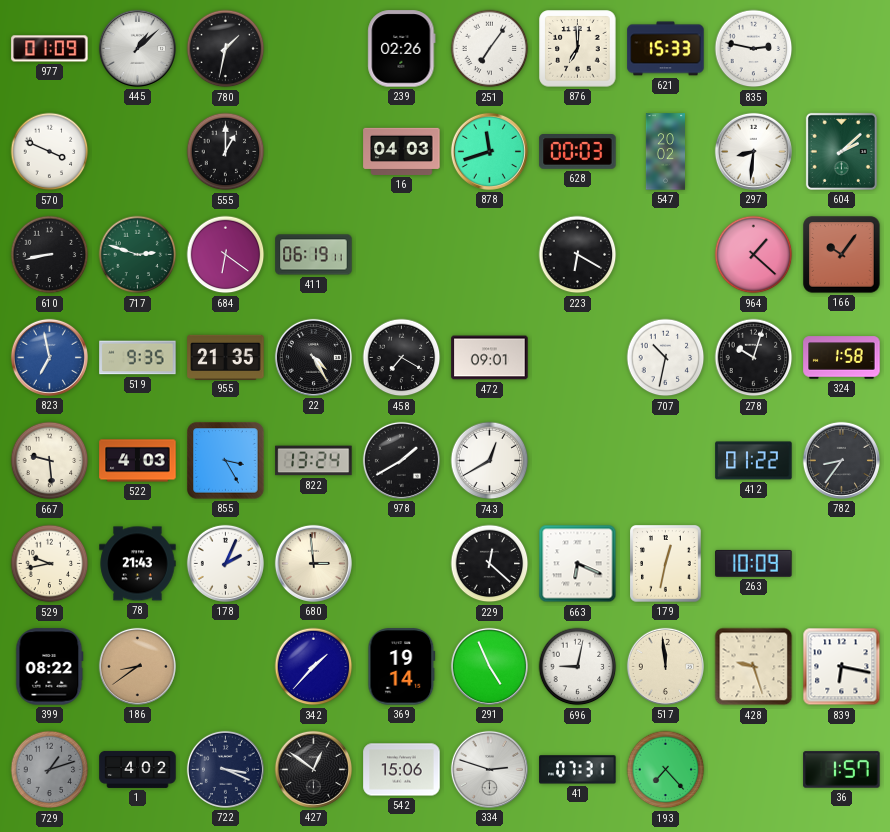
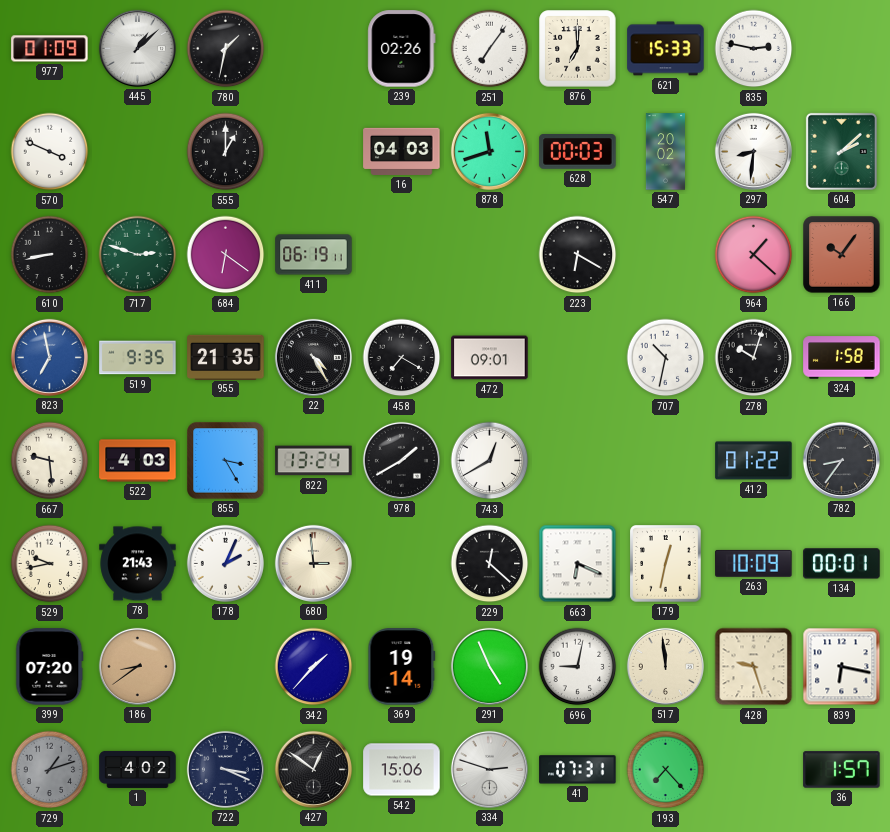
134: none -> 00:01 (842, 564)
399: 08:22 -> 07:20 (50, 667)
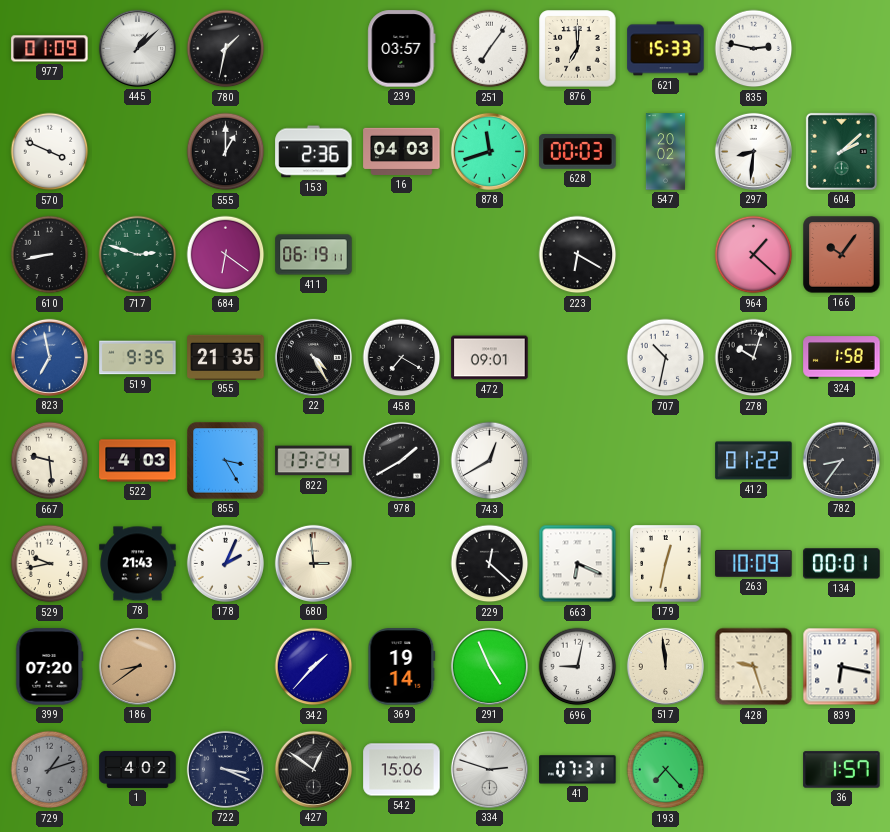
239: 02:26 -> 03:57 (402, 49)
153: none -> 2:36 (314, 152)
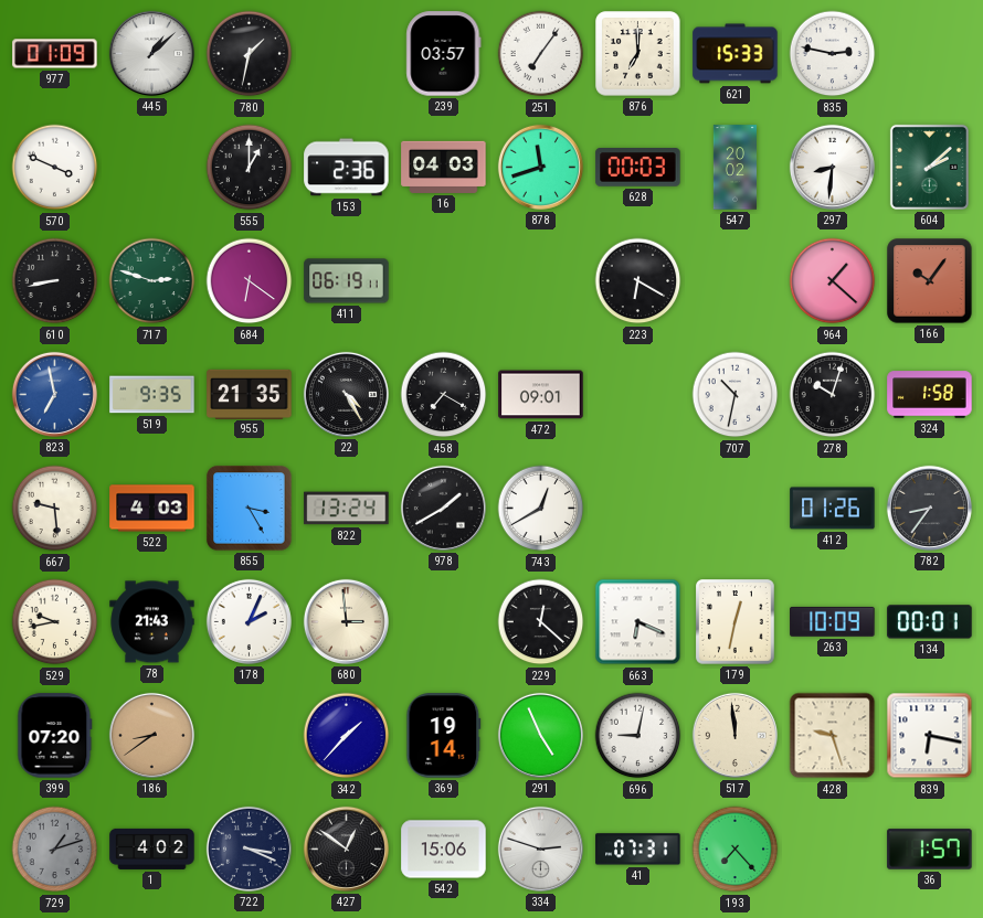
412: 01:22 -> 01:26 (833, 509)
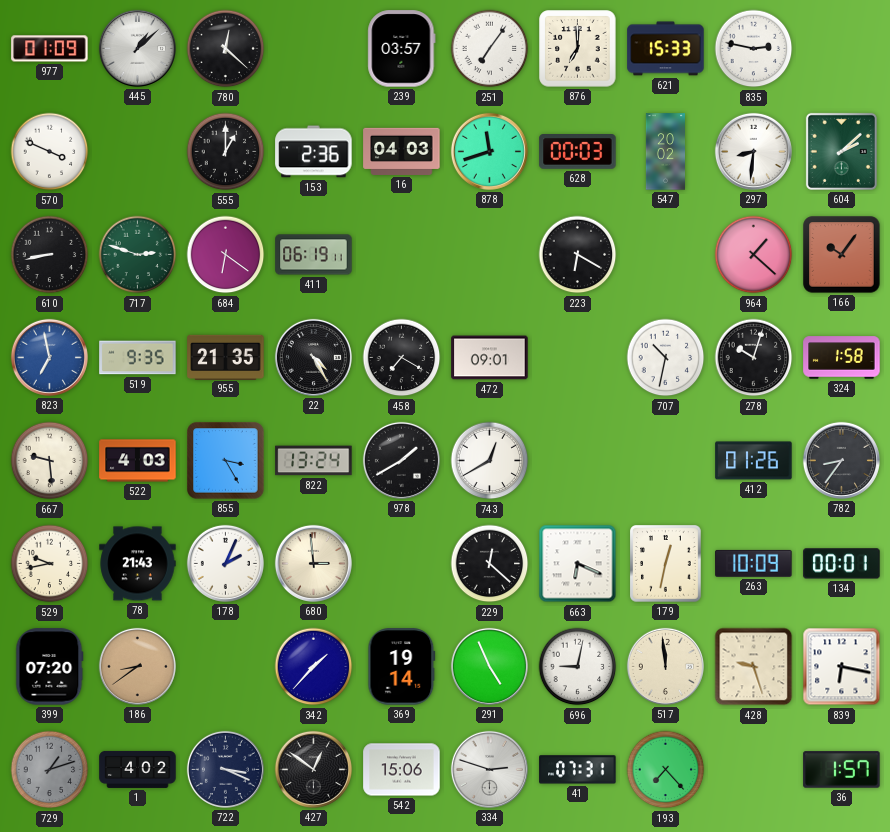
780: 1:32 -> 12:22 (226, 49)
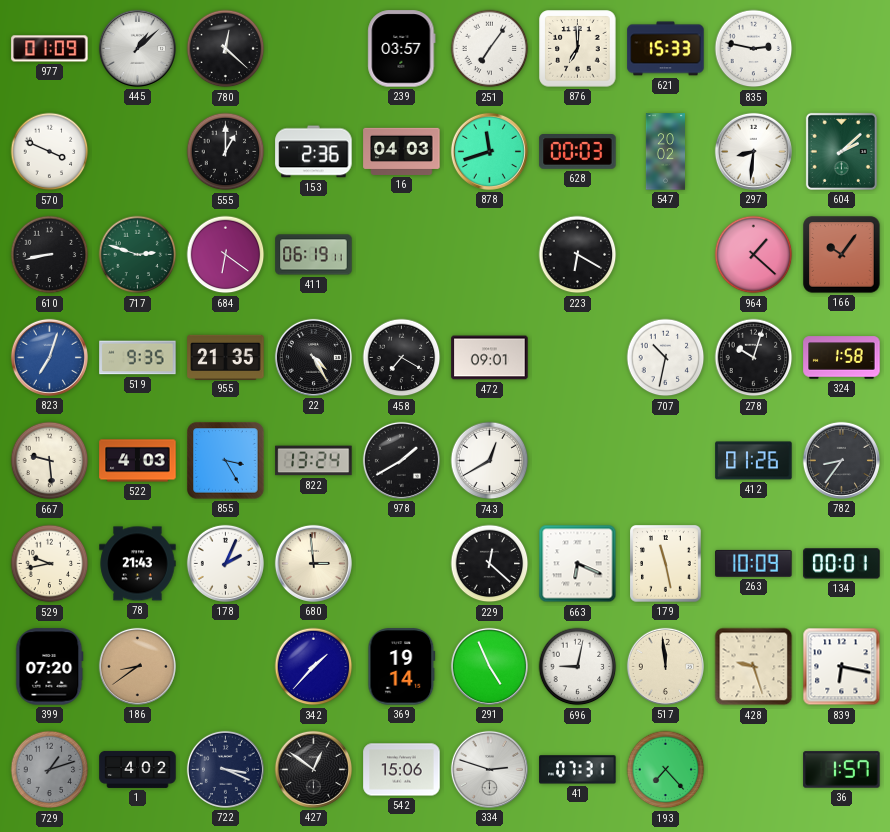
823: 6:58 -> 7:03 (49, 357)
179: 12:32 -> 11:28 (666, 564)
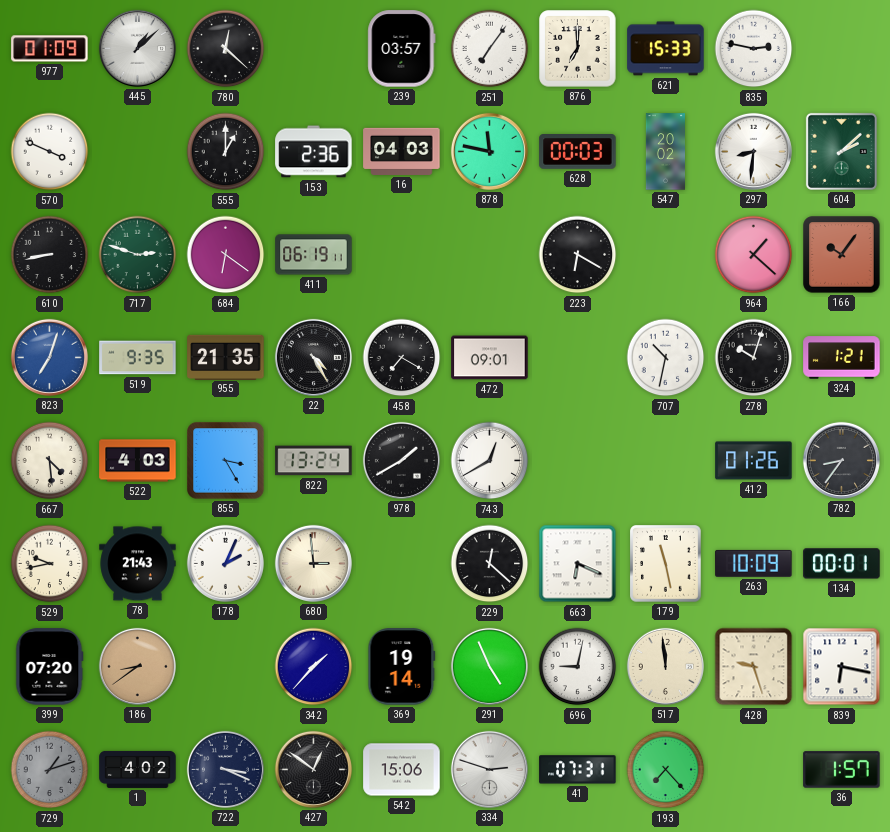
878: 11:42 -> 11:47 (489, 151)
324: 1:58 -> 1:21 (842, 358)
667: 9:29 -> 4:29 (50, 461)
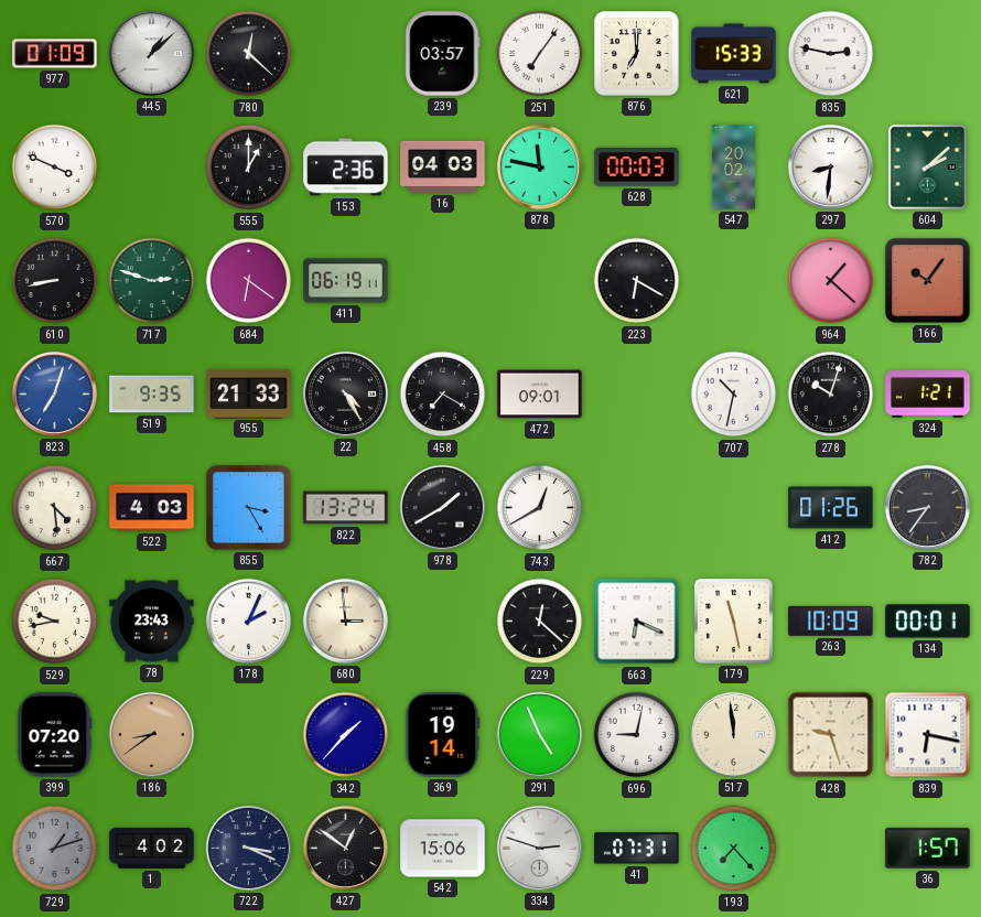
955: 21:35 -> 21:33 (249, 393)
78: 21:43 -> 23:43 (152, 622)
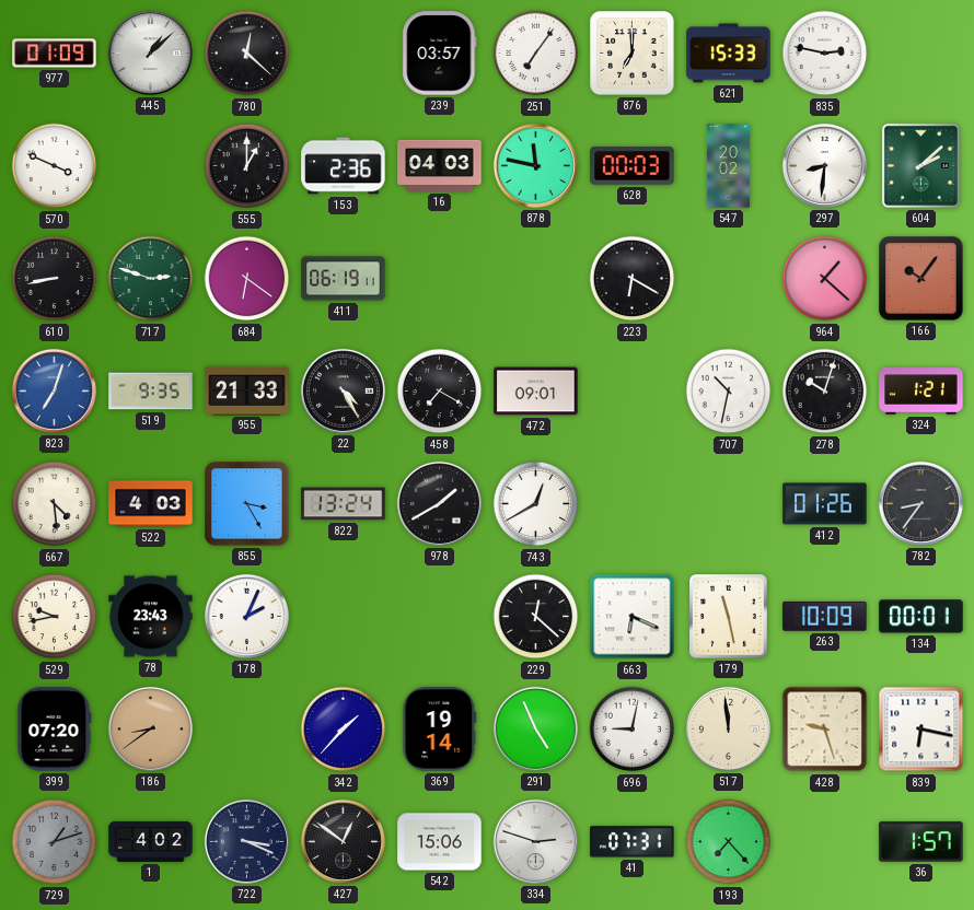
680: 2:59 -> none (345, 621)
